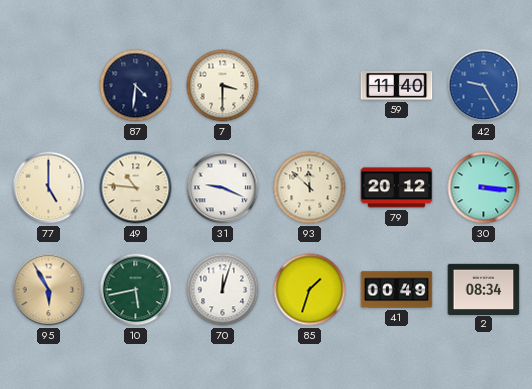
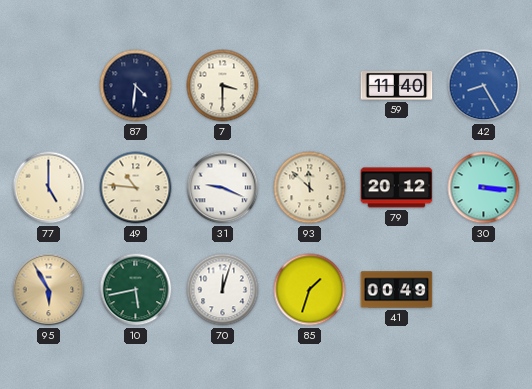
42: 9:25 -> 8:25 (484, 86)
2: 08:34 -> none (484, 289)
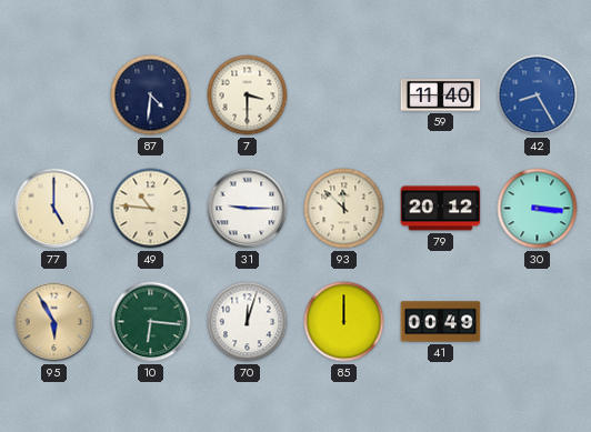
31: 9:19 -> 9:15 (248, 209)
10: 5:43 -> 6:16 (151, 322)
85: 1:33 -> 12:00 (344, 322)
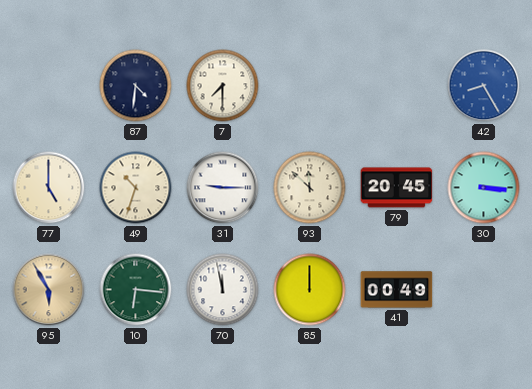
7: 3:30 -> 7:30 (223, 86)
59: 11:40 -> none (441, 96)
49: 10:46 -> 10:33 (136, 188)
79: 20:12 -> 20:45 (397, 188)
70: 12:03 -> 11:58 (223, 290)
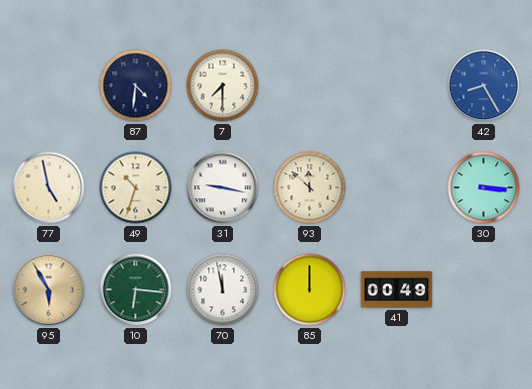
77: 5:00 -> 4:58 (49, 188)
31: 9:15 -> 9:17 (223, 188)
79: 20:45 -> none (397, 188)
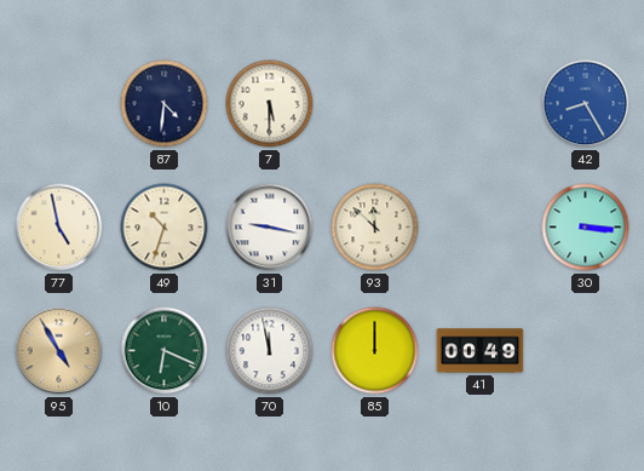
7: 7:30 -> 5:30 (270, 104)
95: 5:55 -> 4:55 (59, 351)
10: 6:16 -> 6:19 (165, 351)
